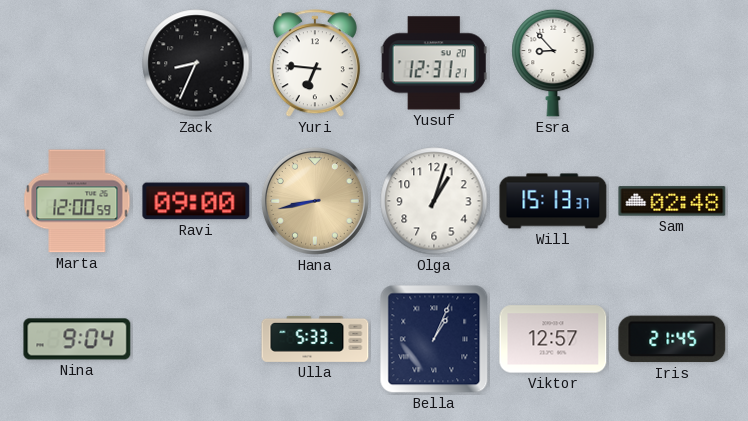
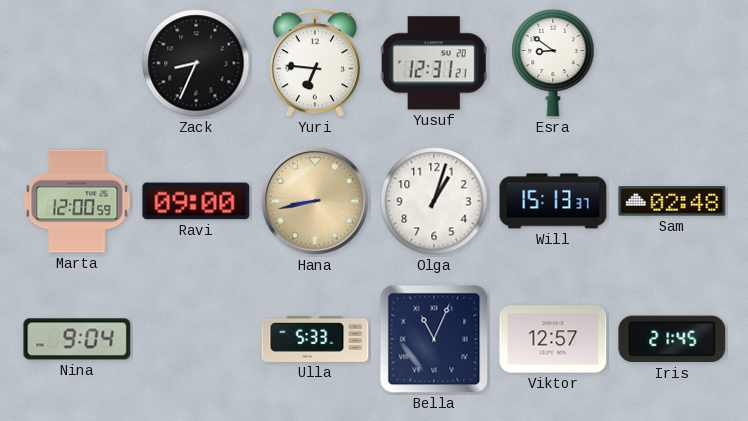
Esra: 8:53 -> 8:51 (553, 63)
Bella: 1:04 -> 11:04 (434, 339)
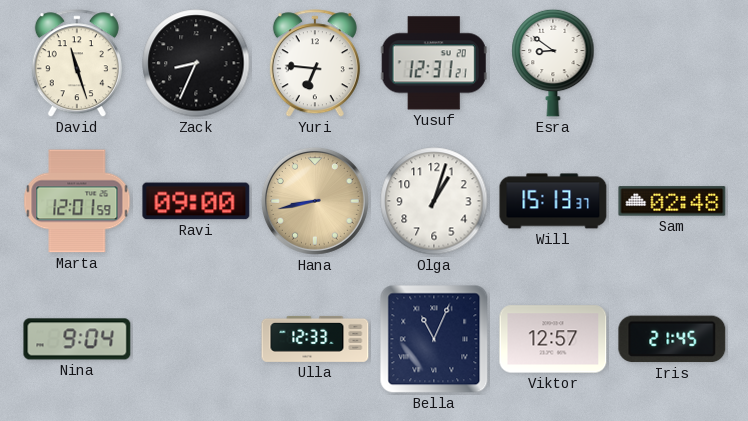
David: none -> 11:27 (77, 64)
Marta: 12:00 -> 12:01 (77, 201)
Ulla: 5:33 -> 12:33 (315, 339)
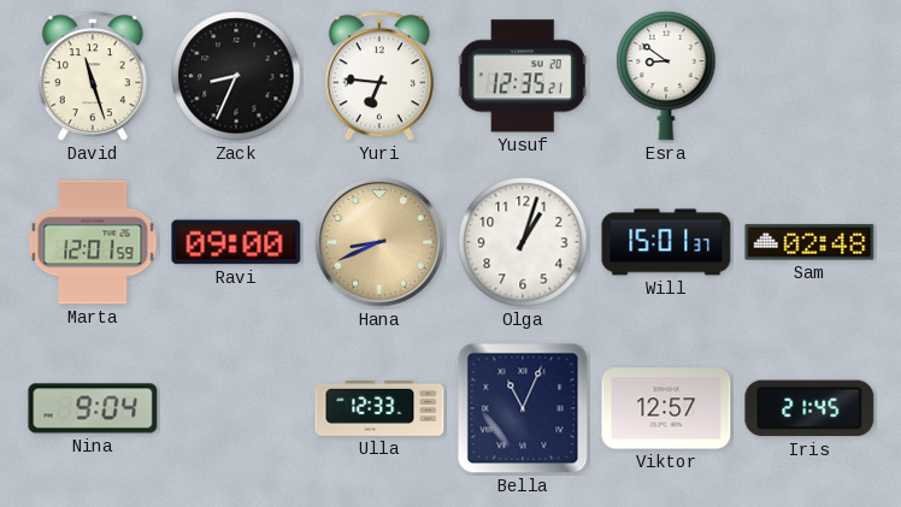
Yusuf: 12:31 -> 12:35 (523, 76)
Hana: 8:43 -> 8:41 (379, 242)
Will: 15:13 -> 15:01 (666, 242)
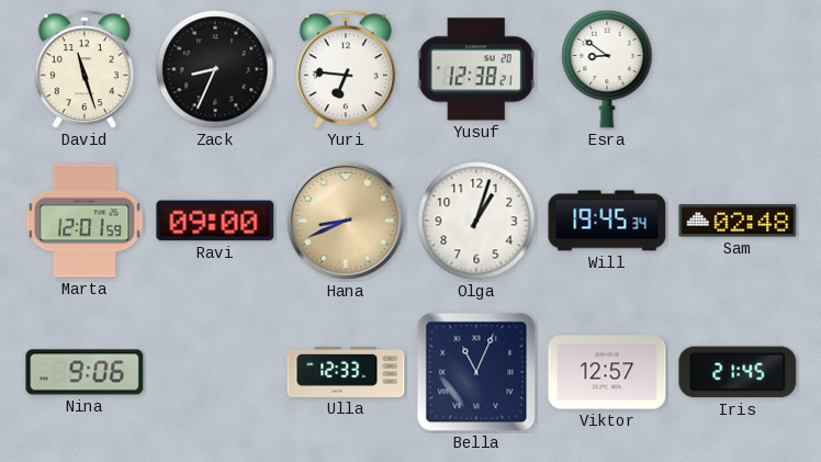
Yusuf: 12:35 -> 12:38 (476, 69)
Will: 15:01 -> 19:45 (607, 221)
Nina: 9:04 -> 9:06 (85, 372)
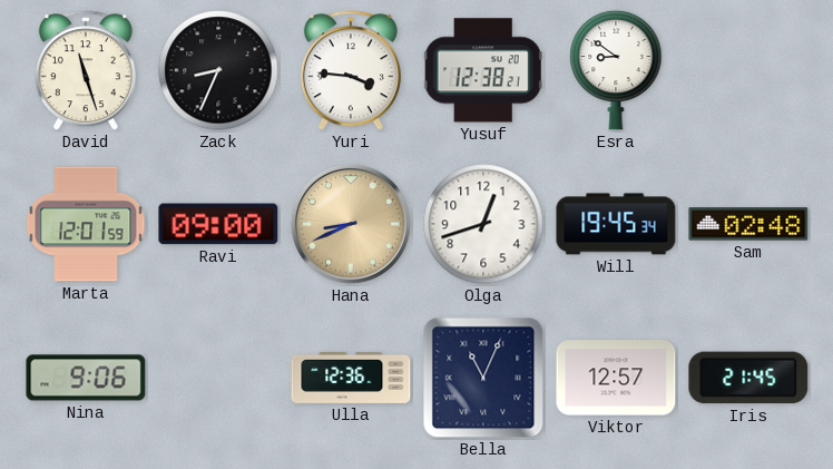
Yuri: 6:46 -> 3:46 (351, 71)
Olga: 1:03 -> 12:42 (483, 224)
Ulla: 12:33 -> 12:36 (351, 378)
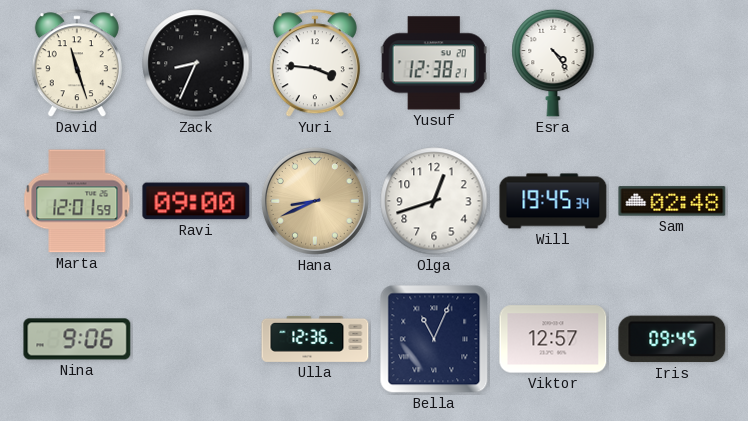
Esra: 8:51 -> 4:24 (553, 63)
Iris: 21:45 -> 09:45 (672, 339)
